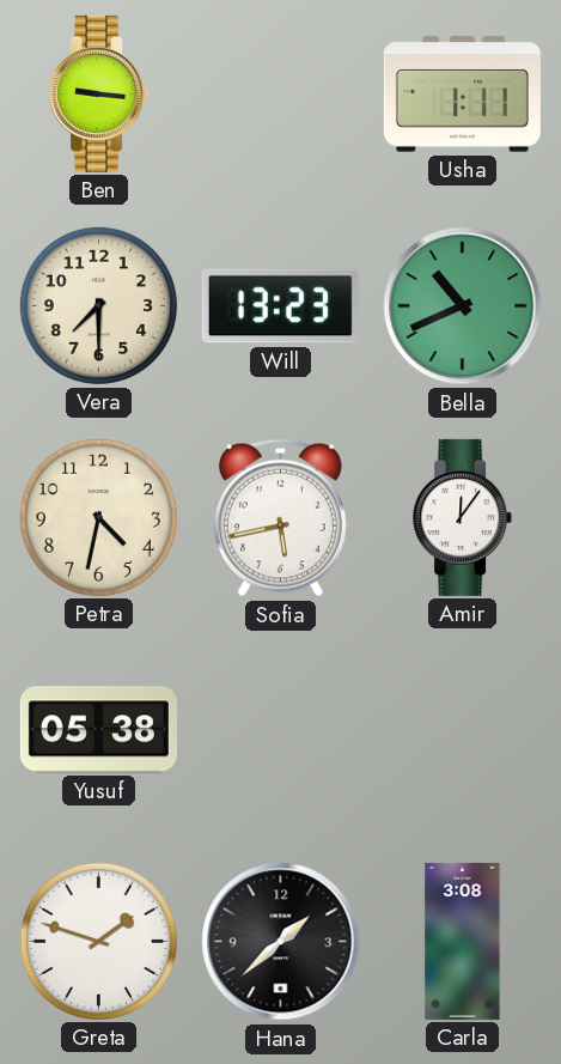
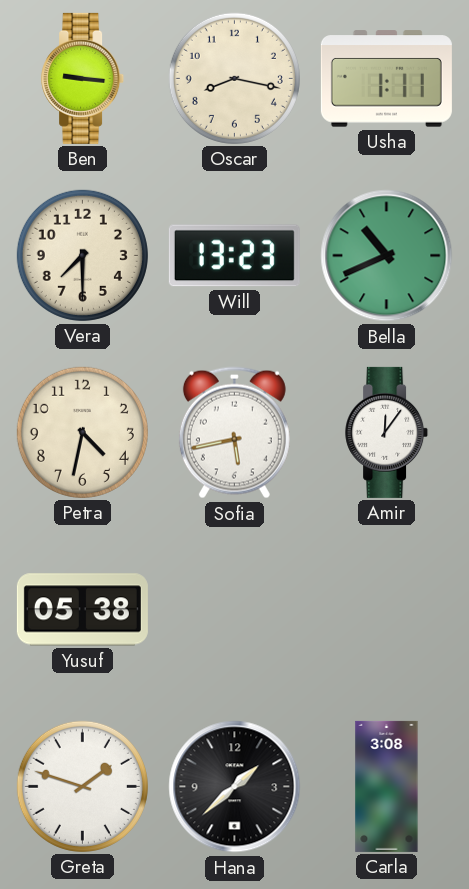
Oscar: none -> 8:17 (234, 78)
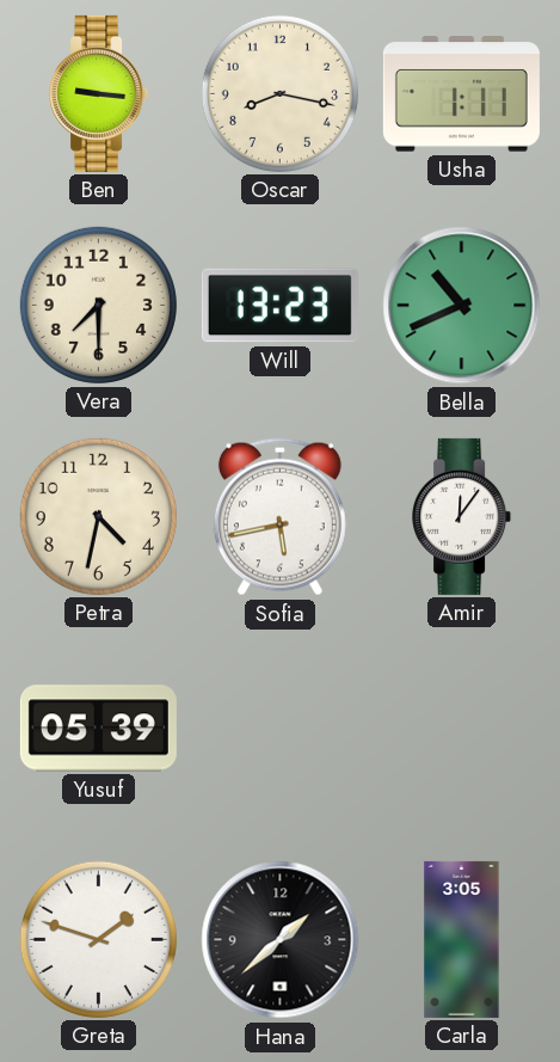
Yusuf: 05:38 -> 05:39 (98, 729)
Carla: 3:08 -> 3:05 (462, 939)
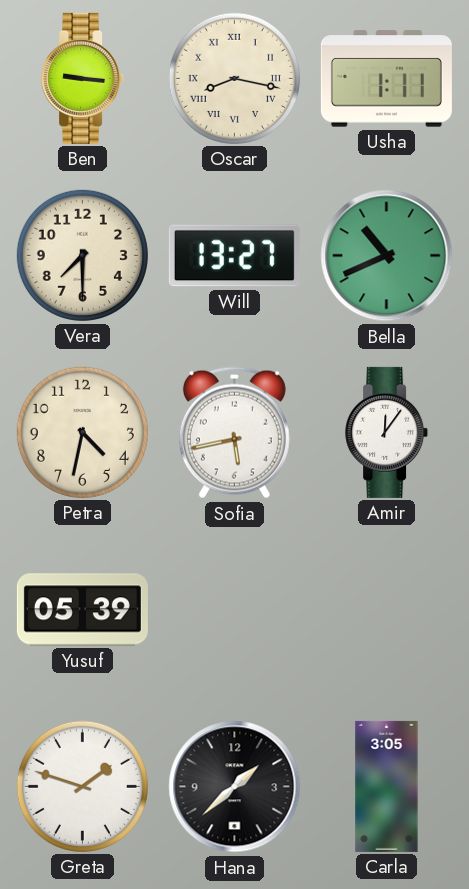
Oscar numerals: Arabic -> Roman (234, 78)
Will: 13:23 -> 13:27 (234, 256)
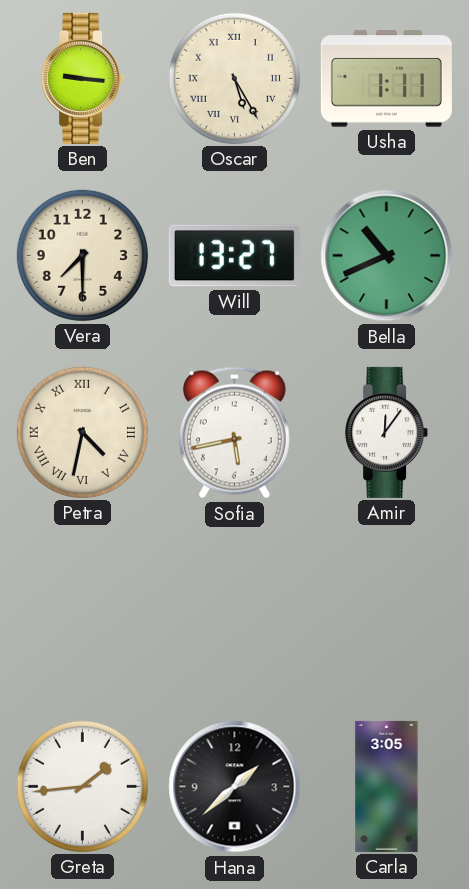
Oscar: 8:17 -> 5:25 (234, 78)
Petra numerals: Arabic -> Roman (82, 432)
Yusuf: 05:39 -> none (82, 610)
Greta: 1:48 -> 1:44 (82, 786)
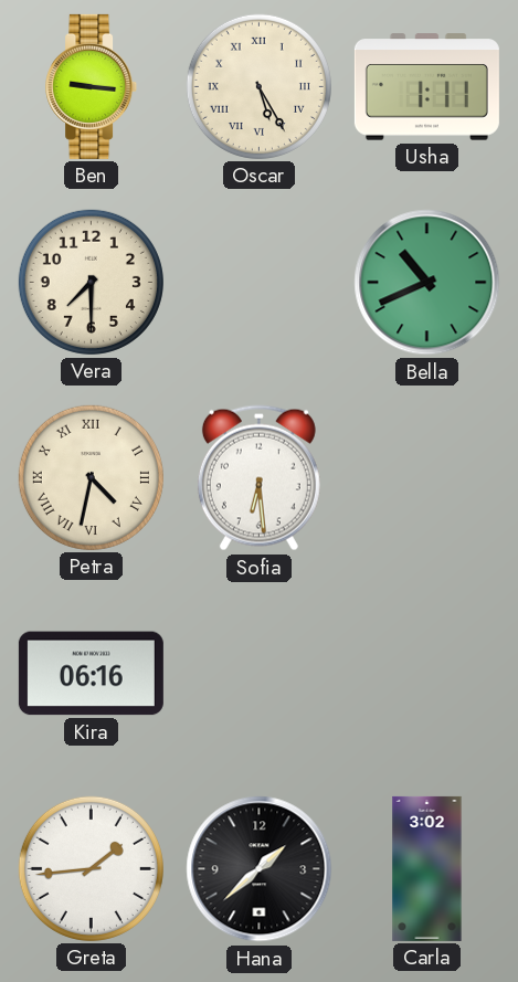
Will: 13:27 -> none (234, 256)
Sofia: 5:43 -> 6:29 (258, 478)
Amir: 12:06 -> none (387, 432)
Kira: none -> 06:16 (91, 674)
Carla: 3:05 -> 3:02 (427, 868)
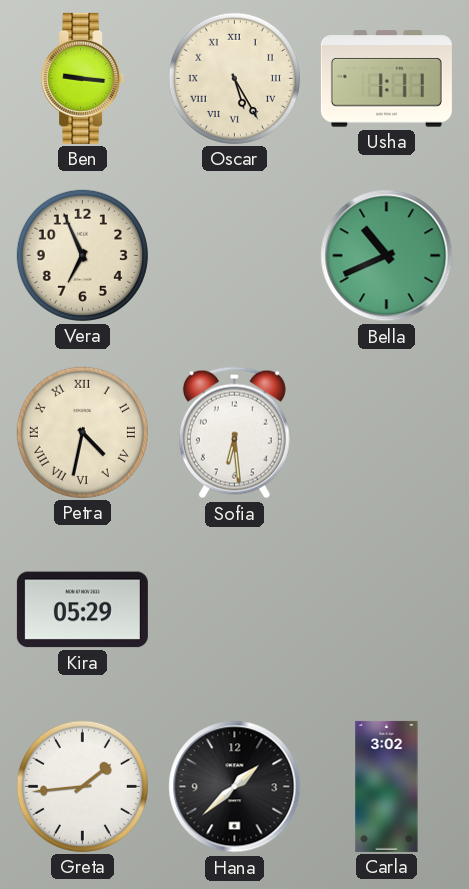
Vera: 7:30 -> 6:56 (82, 255)
Kira: 06:16 -> 05:29 (82, 610)
